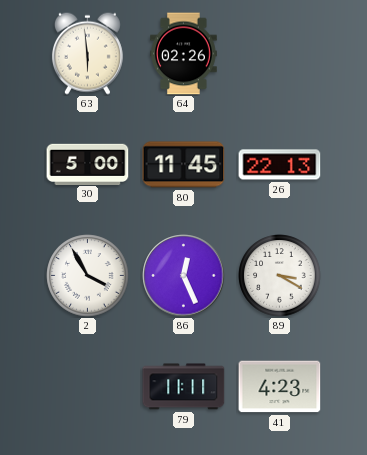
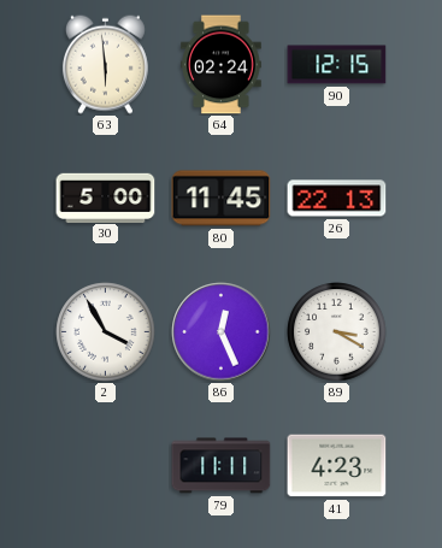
64: 02:26 -> 02:24 (222, 65)
90: none -> 12:15 (337, 65)
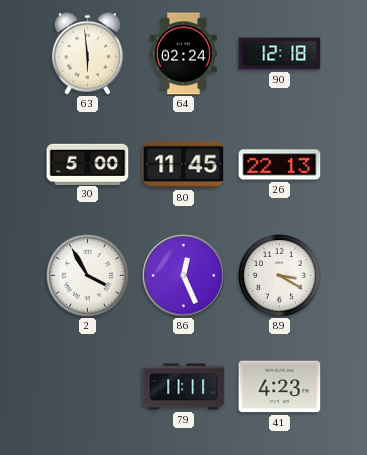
90: 12:15 -> 12:18 (280, 54)
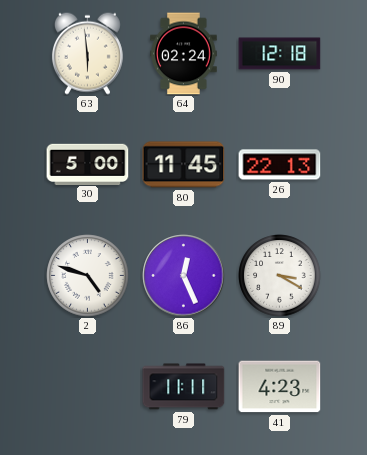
2: 3:55 -> 4:48 (88, 276)
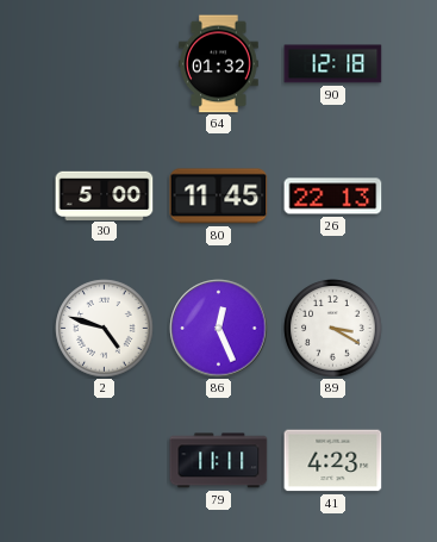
63: 5:59 -> none (87, 53)
64: 02:24 -> 01:32 (219, 64)
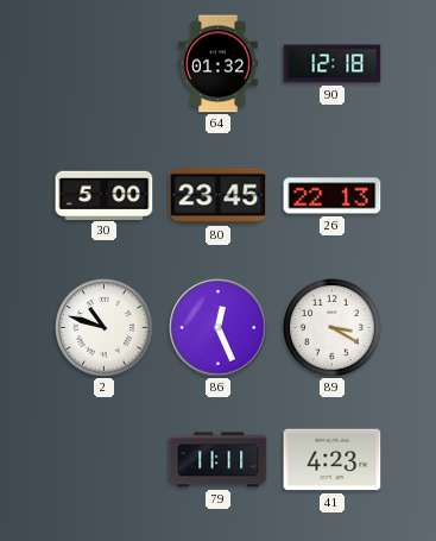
80: 11:45 -> 23:45 (219, 196)
2: 4:48 -> 10:48 (105, 328)
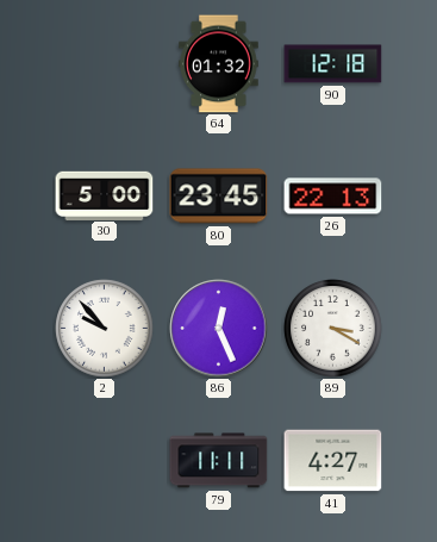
2: 10:48 -> 9:53 (105, 329)
41: 4:23 -> 4:27 (333, 461)
